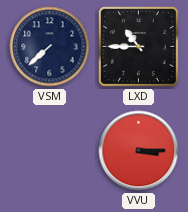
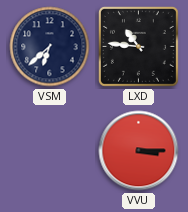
VSM: 7:38 -> 6:38 (50, 47)
LXD: 10:45 -> 10:46 (138, 46)
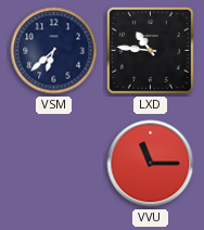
VVU: 3:15 -> 11:15 (151, 164)
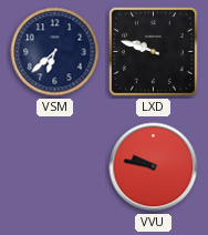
LXD: 10:46 -> 9:48 (153, 51)
VVU: 11:15 -> 9:47 (154, 167)
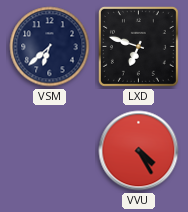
LXD: 9:48 -> 6:48 (138, 46)
VVU: 9:47 -> 4:25 (139, 151)
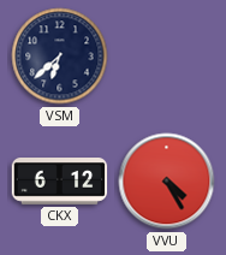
LXD: 6:48 -> none (138, 46)
CKX: none -> 6:12 (60, 182)
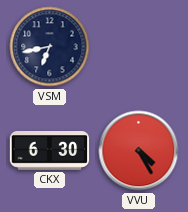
VSM: 6:38 -> 6:43 (50, 47)
CKX: 6:12 -> 6:30 (50, 151)
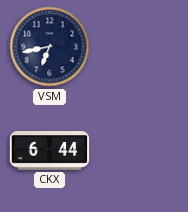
CKX: 6:30 -> 6:44 (50, 151)
VVU: 4:25 -> none (139, 151)
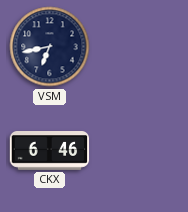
CKX: 6:44 -> 6:46 (50, 151)
